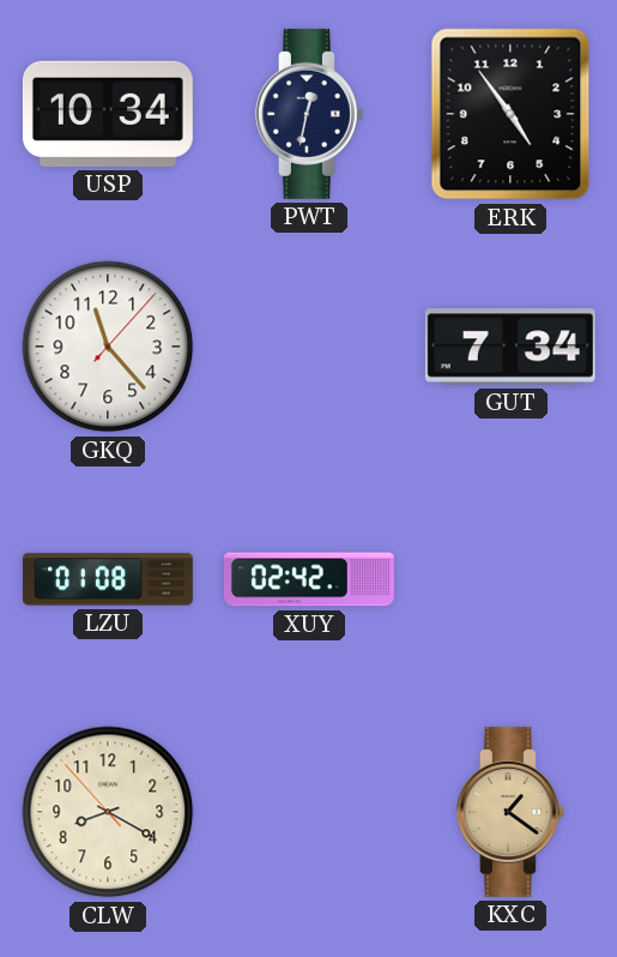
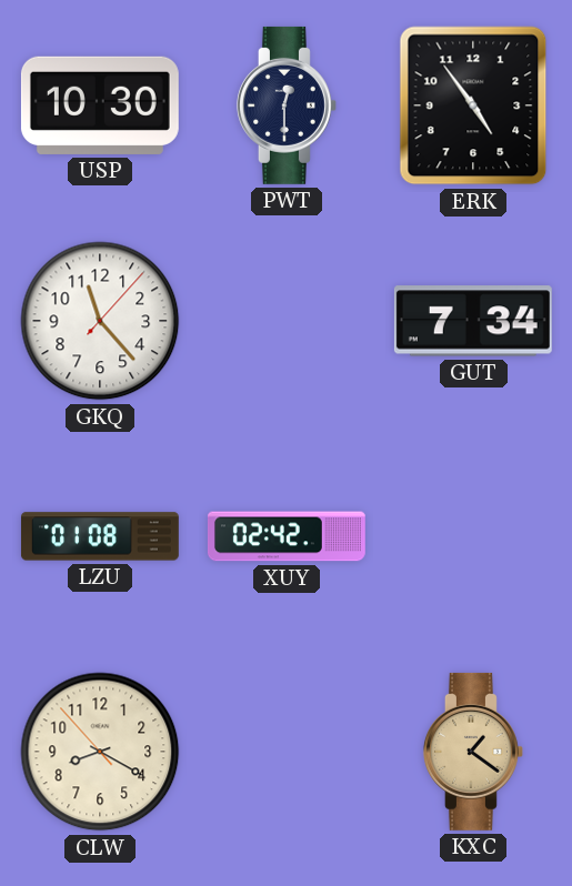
USP: 10:34 -> 10:30 (100, 105)
PWT: 12:32 -> 12:30 (287, 105)
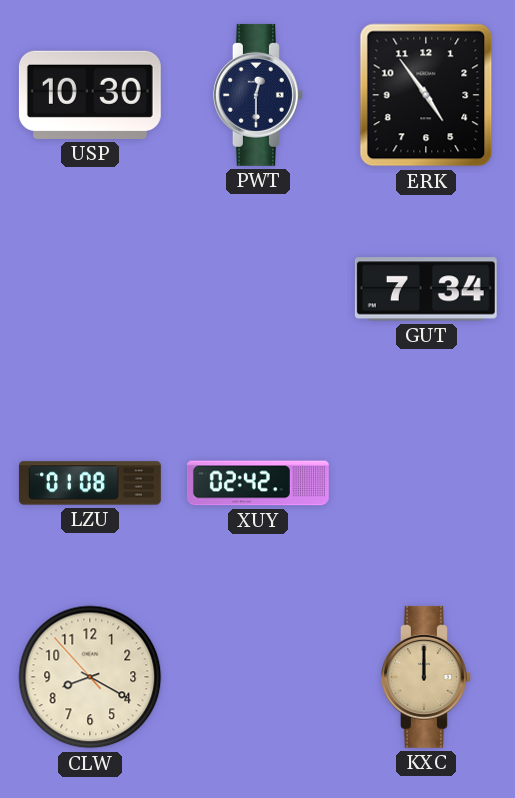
GKQ: 11:23 -> none (100, 321)
KXC: 1:21 -> 12:00 (426, 677)
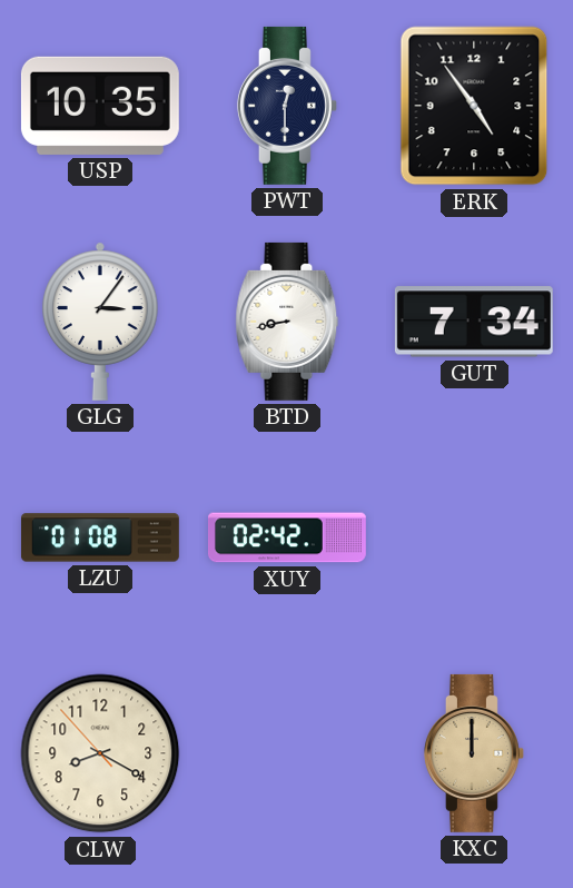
USP: 10:30 -> 10:35 (100, 106)
GLG: none -> 3:06 (100, 322)
BTD: none -> 8:43 (287, 322)
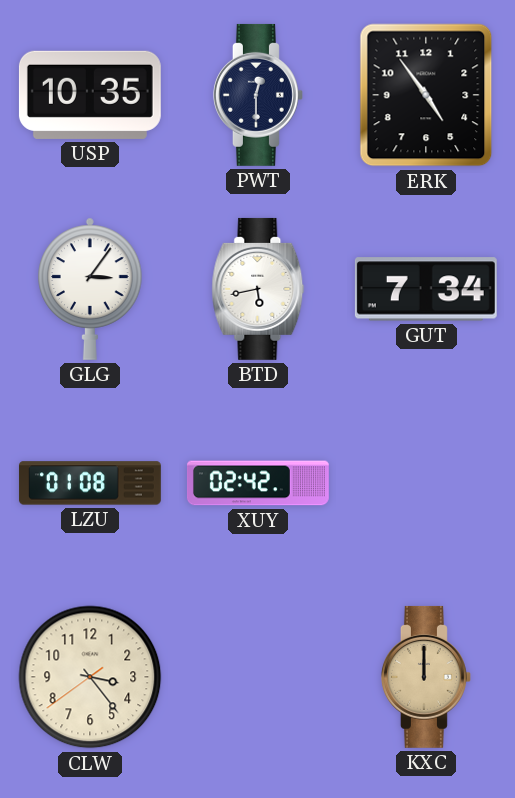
BTD: 8:43 -> 5:43 (258, 289)
CLW: 8:19 -> 3:23 (90, 677)
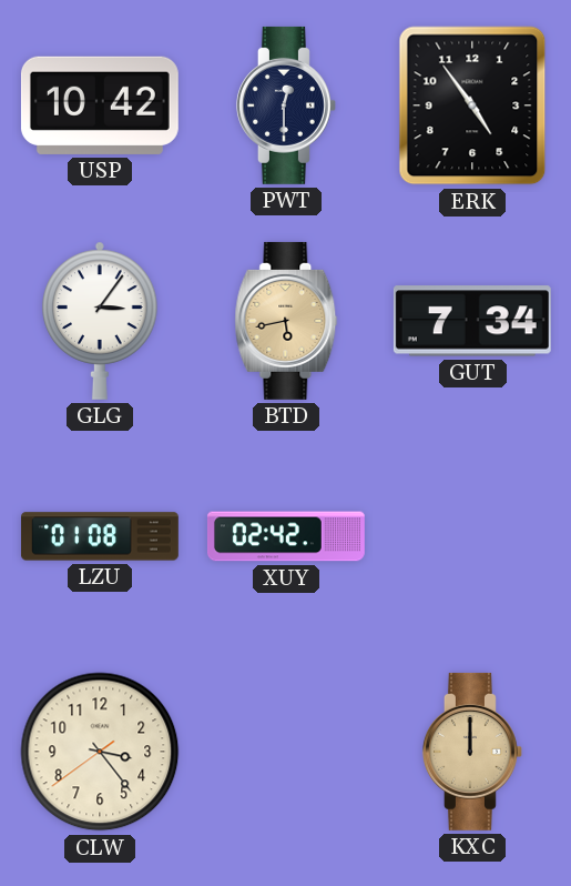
USP: 10:35 -> 10:42 (100, 105)
BTD dial: white -> champagne (286, 321)
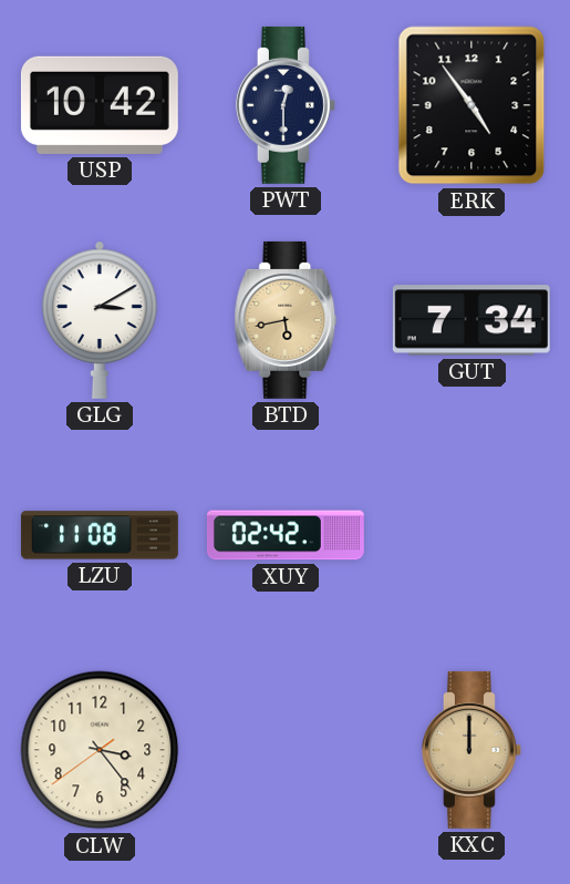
GLG: 3:06 -> 3:10 (100, 320)
LZU: 01:08 -> 11:08 (100, 535)
